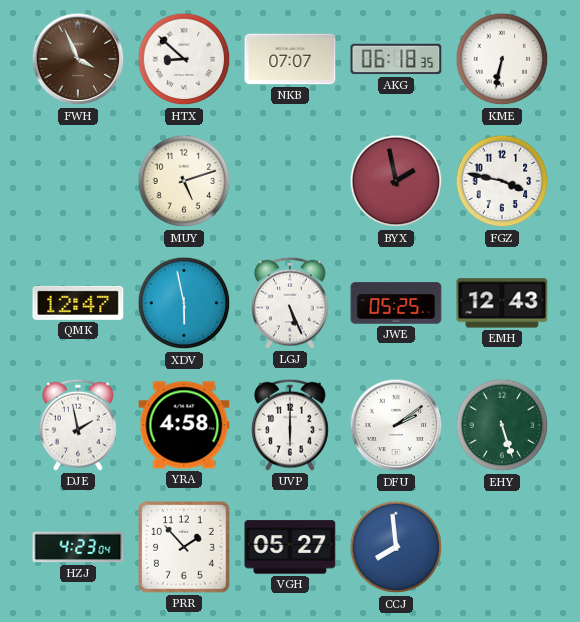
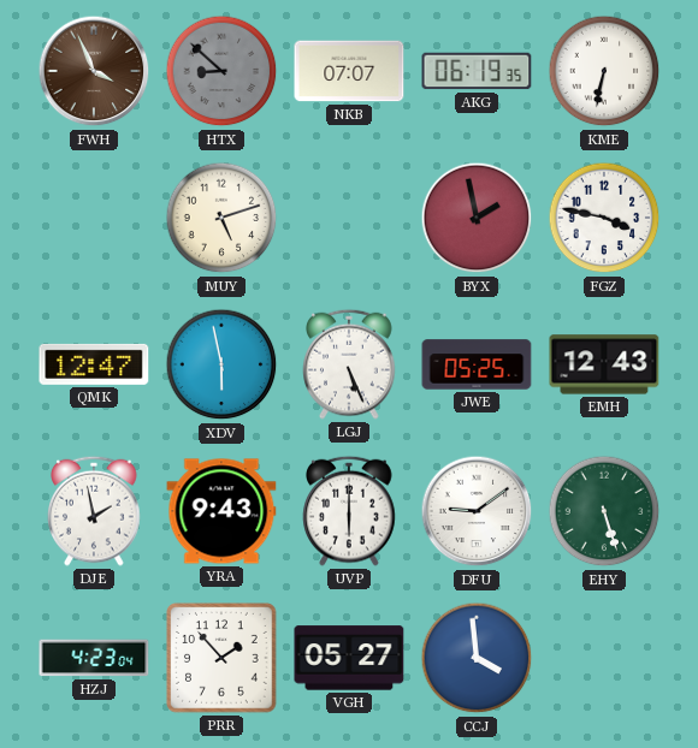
HTX dial: white -> grey (221, 71)
AKG: 06:18 -> 06:19 (477, 71)
YRA: 4:58 -> 9:43 (221, 511)
DFU: 2:09 -> 9:09 (477, 511)
CCJ: 7:59 -> 3:59 (477, 658)
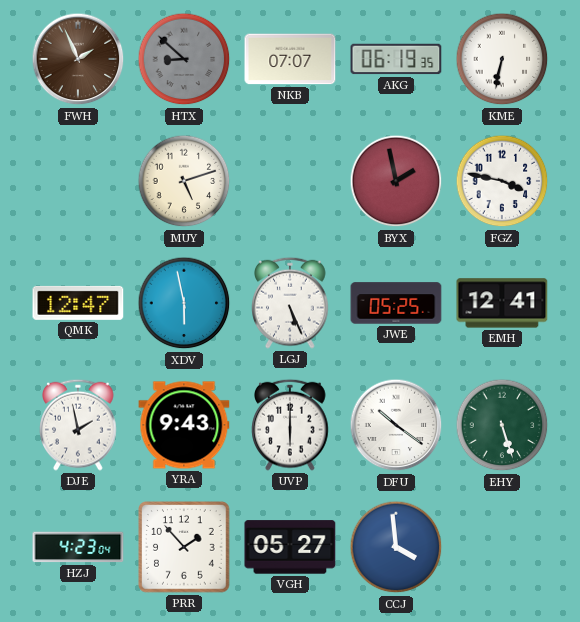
FWH: 3:56 -> 1:56 (78, 59)
EMH: 12:43 -> 12:41 (502, 303)
DFU: 9:09 -> 10:21 (396, 425)
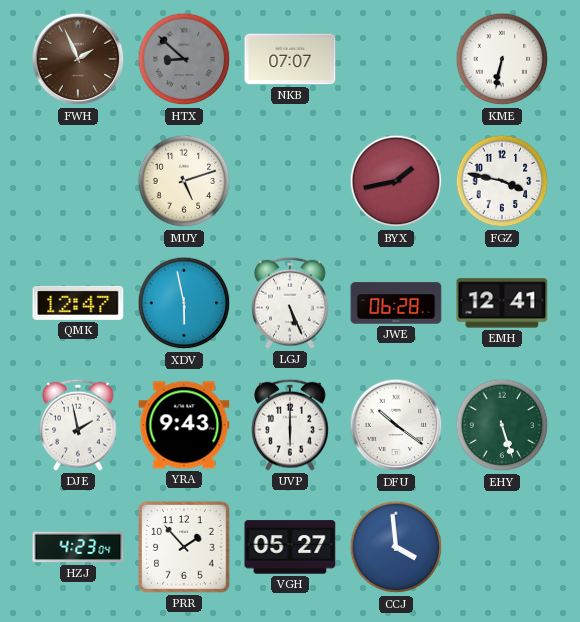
AKG: 06:19 -> none (396, 59)
BYX: 1:58 -> 1:43 (396, 181)
JWE: 05:25 -> 06:28 (396, 303)
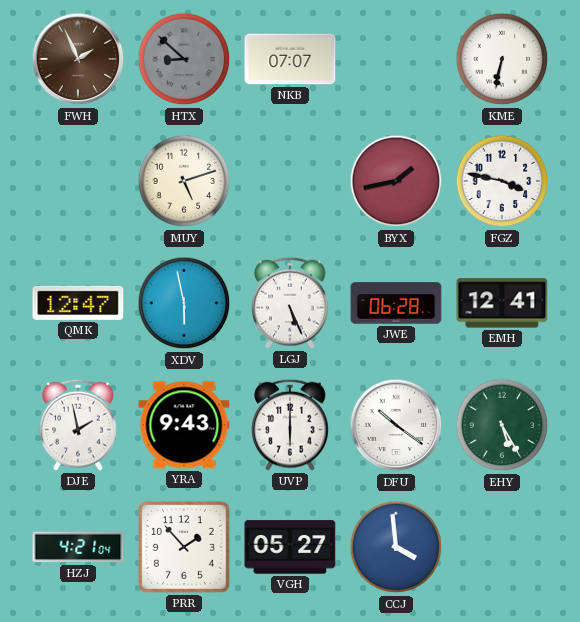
EHY: 5:27 -> 5:25 (502, 425)
HZJ: 4:23 -> 4:21 (78, 547)
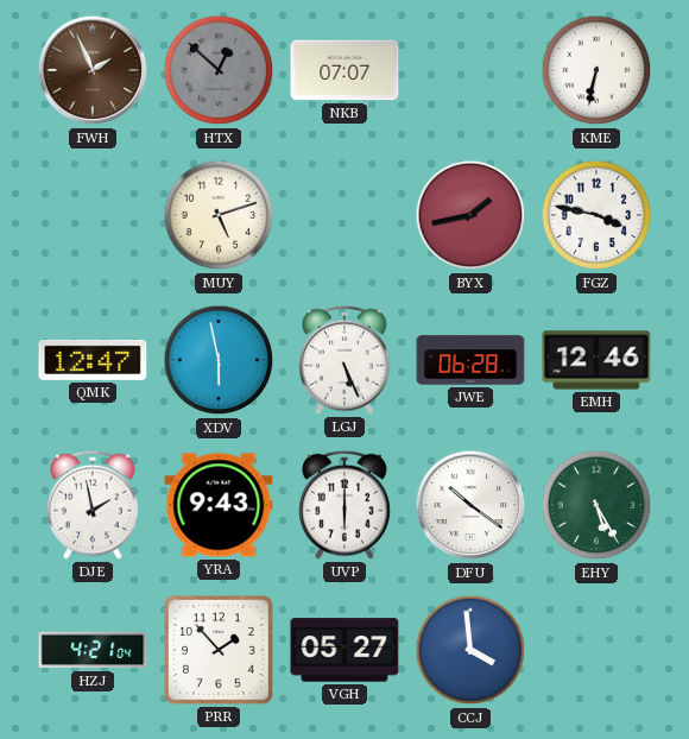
HTX: 8:52 -> 12:52 (219, 70)
EMH: 12:41 -> 12:46 (596, 360)
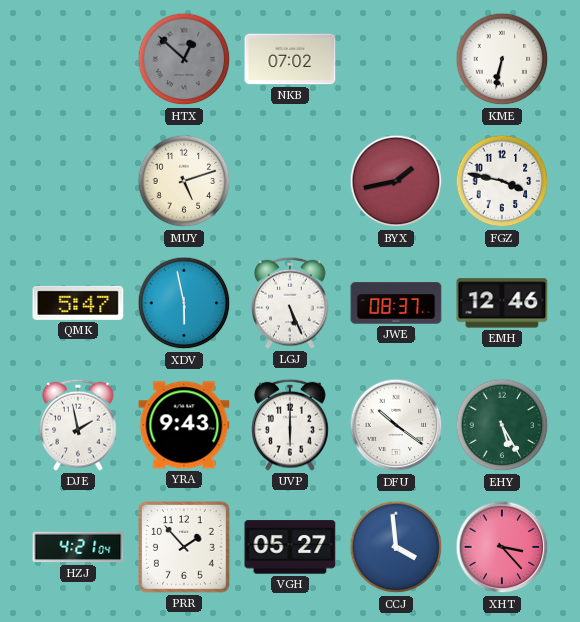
FWH: 1:56 -> none (93, 70)
NKB: 07:07 -> 07:02 (290, 59)
QMK: 12:47 -> 5:47 (78, 303)
JWE: 06:28 -> 08:37 (396, 303)
XHT: none -> 3:23 (502, 547)
